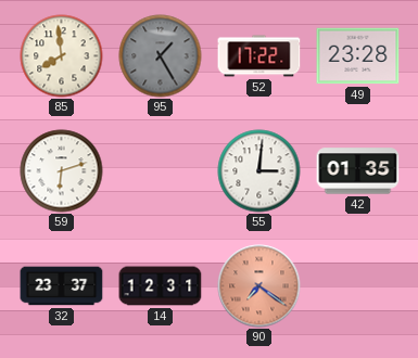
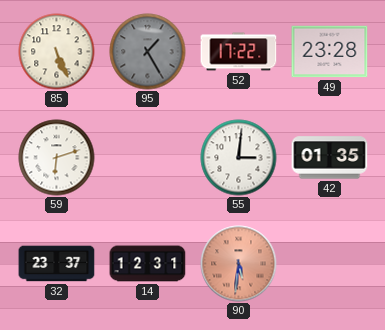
85: 7:59 -> 5:26 (57, 52)
90: 7:21 -> 5:31 (239, 264)
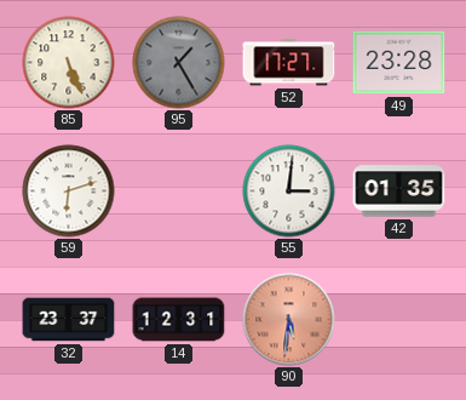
52: 17:22 -> 17:27 (289, 63)
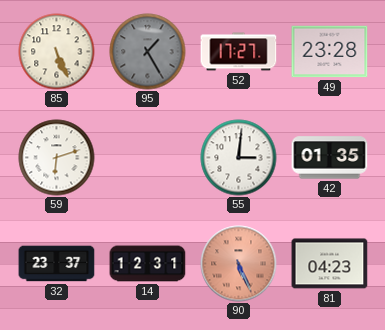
90: 5:31 -> 5:26 (239, 264)
81: none -> 04:23 (330, 264)
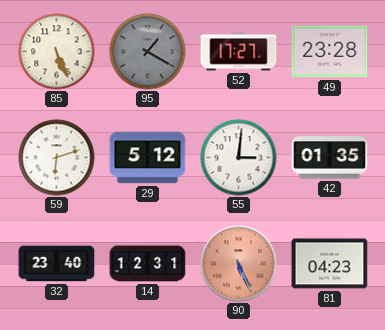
95: 1:25 -> 1:20 (148, 52)
29: none -> 5:12 (148, 158)
32: 23:37 -> 23:40 (57, 264)
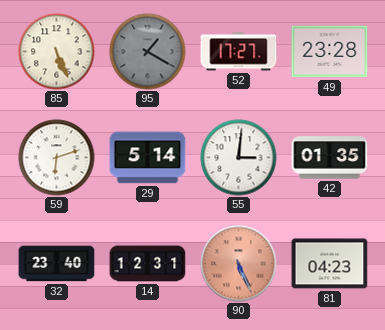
29: 5:12 -> 5:14 (148, 158)
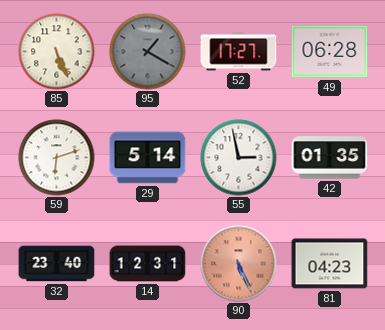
49: 23:28 -> 06:28 (330, 52)
55: 3:01 -> 2:58 (239, 158)
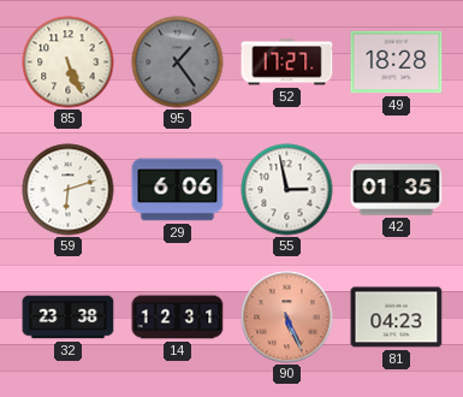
95: 1:20 -> 1:24 (178, 63)
49: 06:28 -> 18:28 (397, 63)
29: 5:14 -> 6:06 (178, 190)
32: 23:40 -> 23:38 (69, 318)
